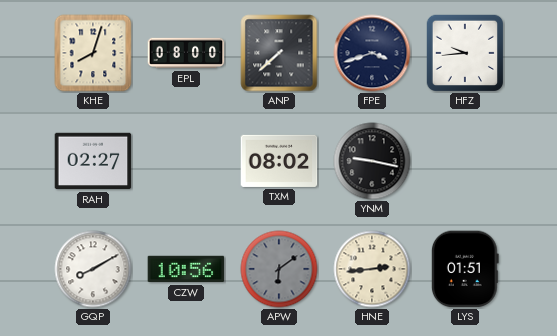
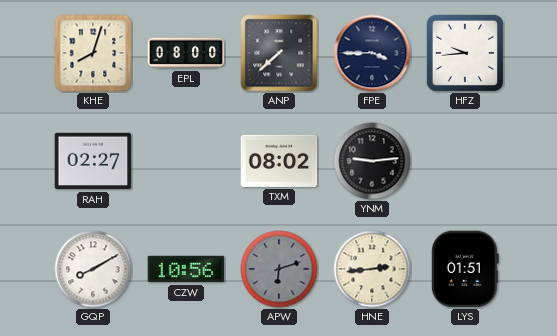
FPE: 3:42 -> 3:45 (372, 53)
YNM: 9:17 -> 9:14 (372, 161)
APW: 6:09 -> 6:12 (279, 269)
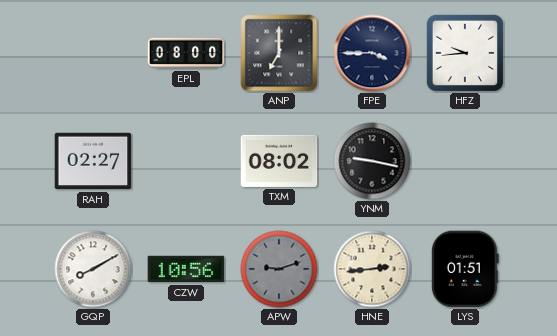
KHE: 8:03 -> none (93, 53)
ANP: 7:38 -> 7:00 (279, 53)
YNM: 9:14 -> 9:17 (372, 161)
APW: 6:12 -> 9:12 (279, 269)
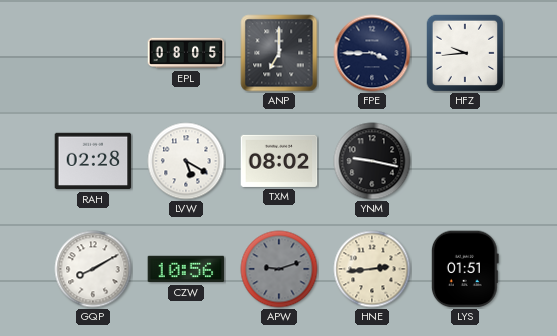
EPL: 08:00 -> 08:05 (186, 53)
RAH: 02:27 -> 02:28 (93, 161)
LVW: none -> 5:20 (186, 161)
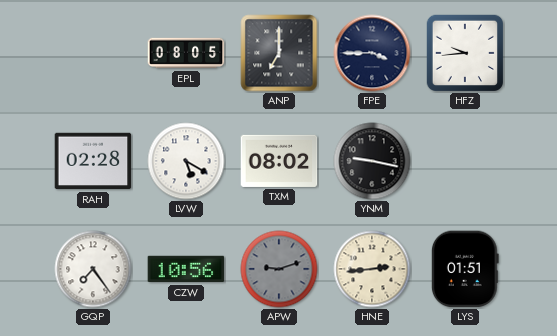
GQP: 8:10 -> 7:24 (93, 269)
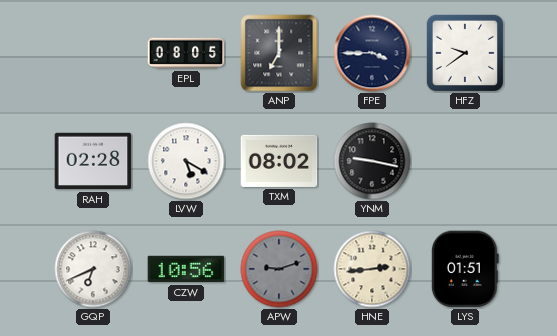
HFZ: 9:44 -> 9:39 (464, 52)
GQP: 7:24 -> 6:41 (93, 269)
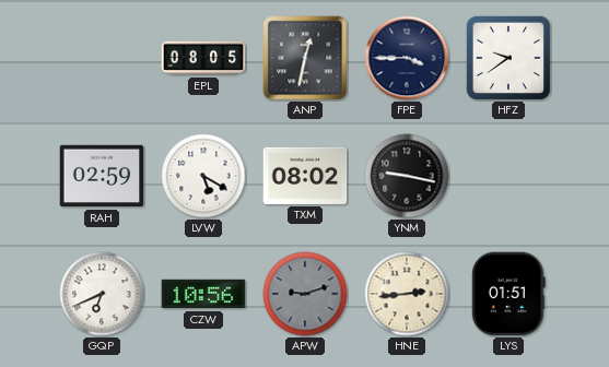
ANP: 7:00 -> 12:32 (305, 58)
RAH: 02:28 -> 02:59 (102, 176)
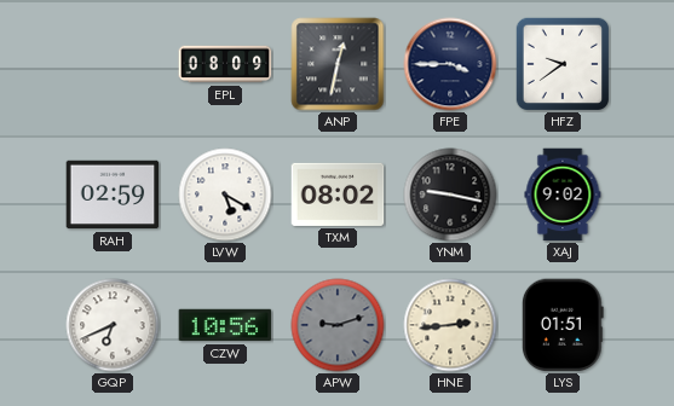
EPL: 08:05 -> 08:09 (225, 64)
XAJ: none -> 9:02 (563, 195)
